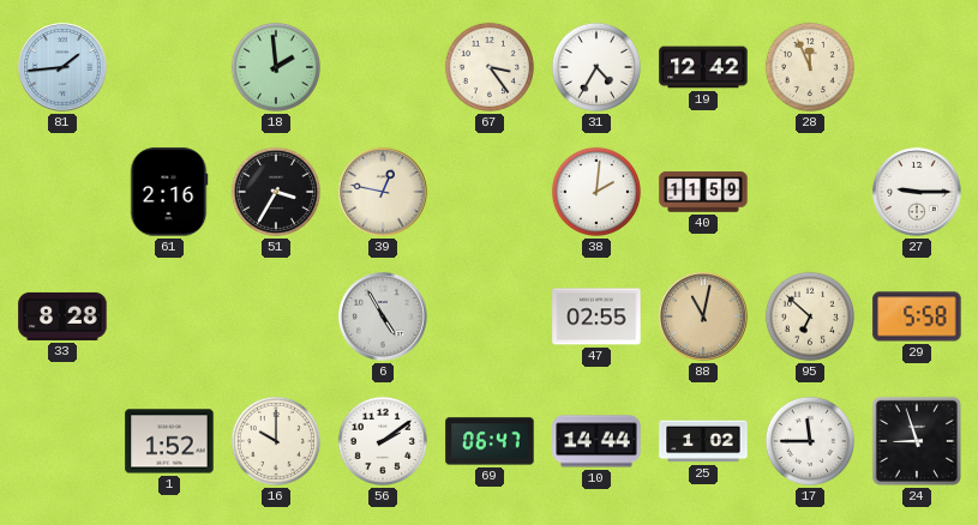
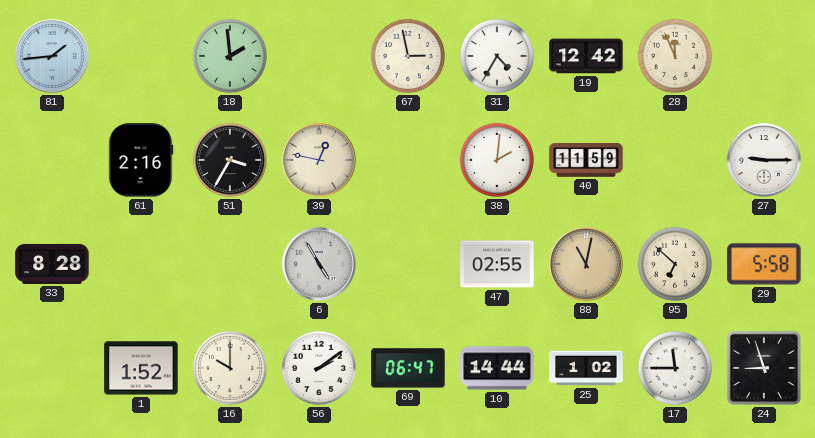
67: 3:24 -> 2:58 (408, 56)
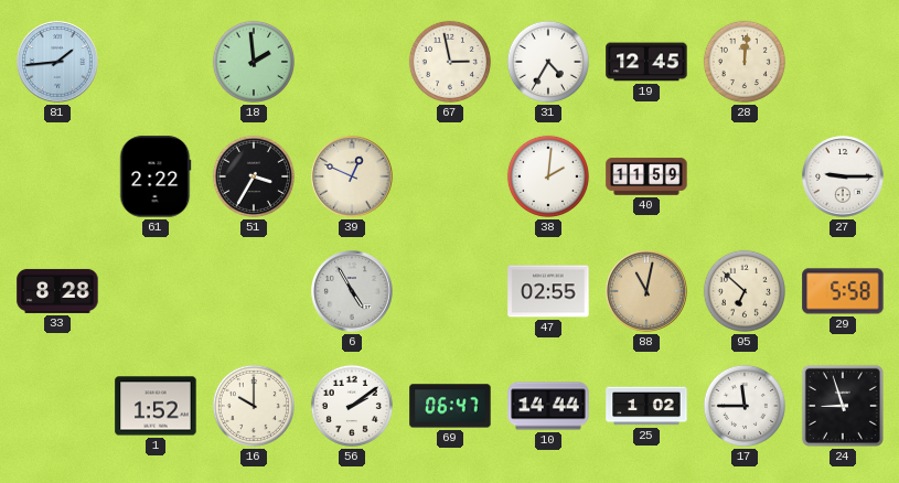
19: 12:42 -> 12:45 (646, 62)
28: 11:56 -> 12:01 (745, 62)
61: 2:16 -> 2:22 (156, 176)
39: 12:47 -> 12:49 (352, 176)
